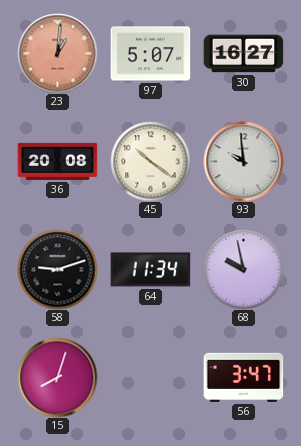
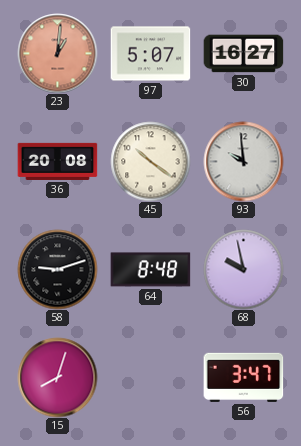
64: 11:34 -> 8:48 (150, 270)
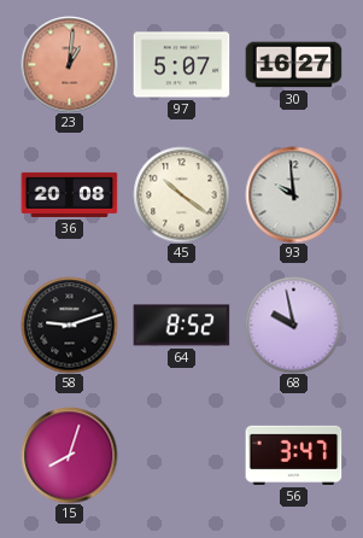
64: 8:48 -> 8:52 (181, 326)
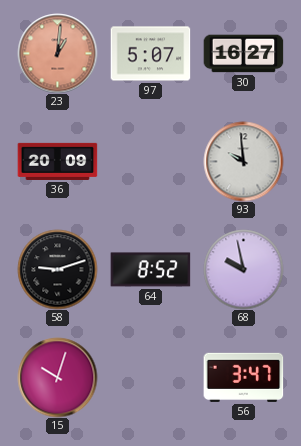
36: 20:08 -> 20:09 (57, 161)
45: 10:21 -> none (181, 194)
15: 8:03 -> 10:03 (57, 377)
